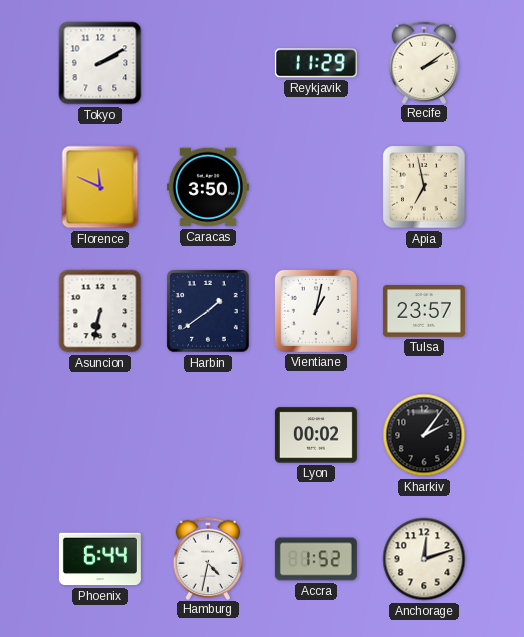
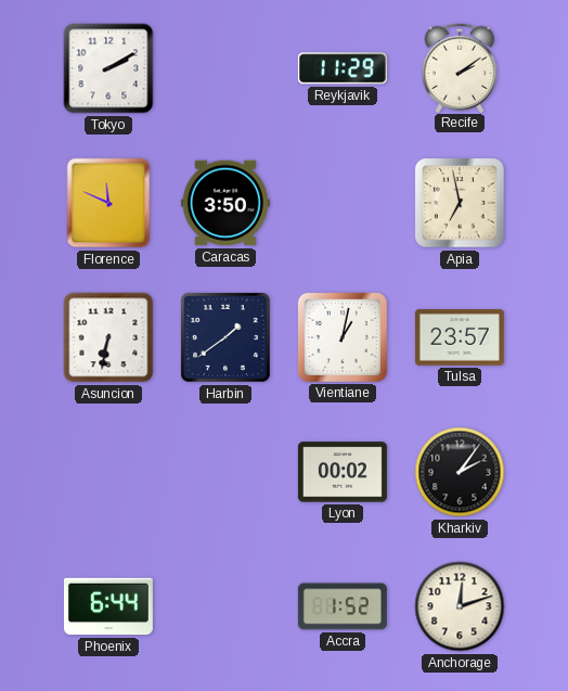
Hamburg: 4:32 -> none (208, 558)
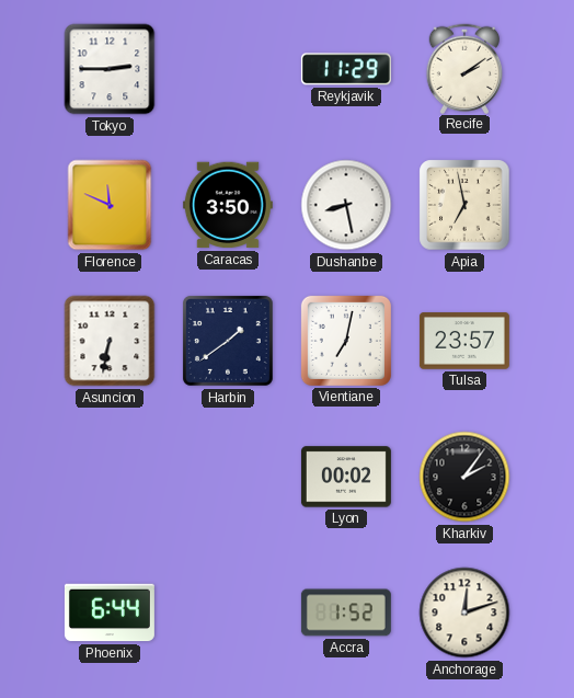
Tokyo: 2:10 -> 2:45 (110, 69)
Dushanbe: none -> 8:28 (346, 205)
Vientiane: 1:02 -> 7:02 (346, 341)
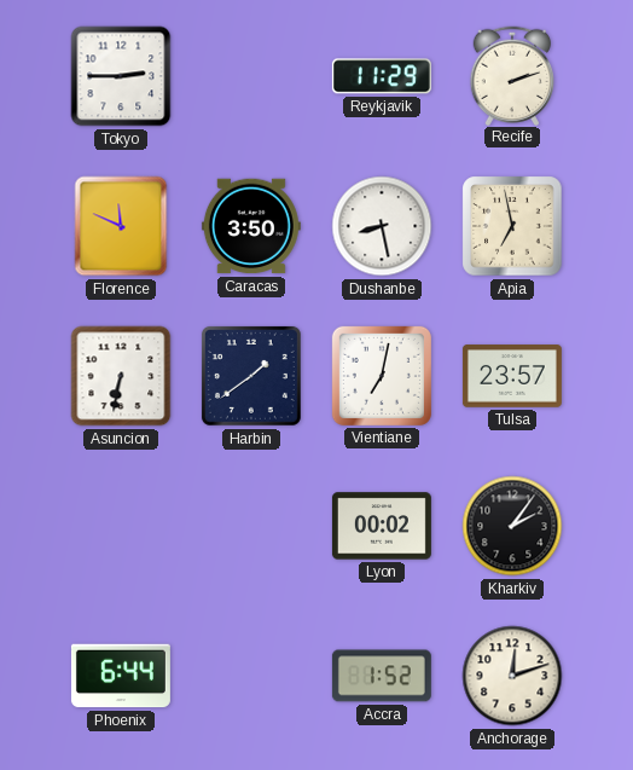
Recife: 2:09 -> 2:12 (512, 75)
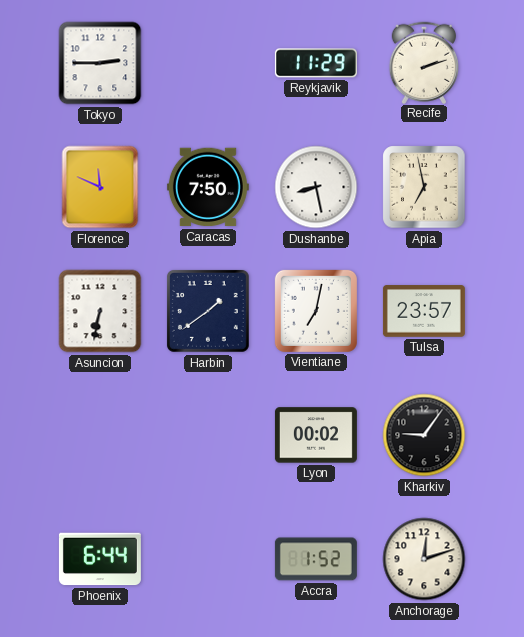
Caracas: 3:50 -> 7:50 (208, 187)
Kharkiv: 2:06 -> 9:06 (424, 435)
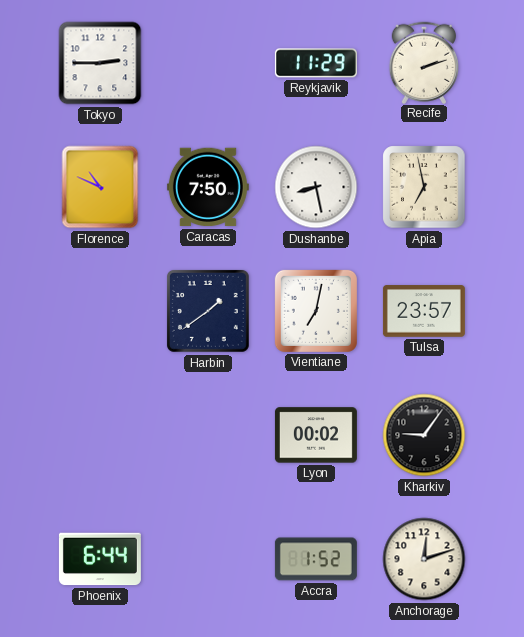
Florence: 11:49 -> 10:49 (100, 187)
Asuncion: 6:32 -> none (100, 311)
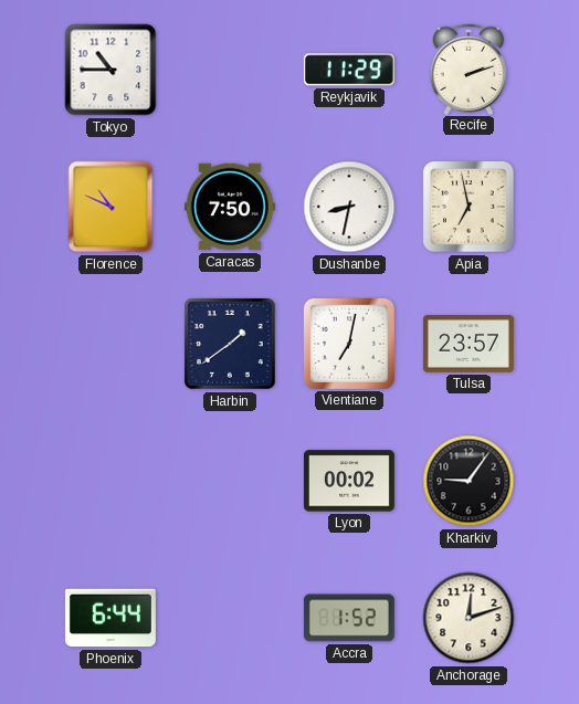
Tokyo: 2:45 -> 10:45 (110, 70)
Dushanbe: 8:28 -> 8:32 (349, 207)
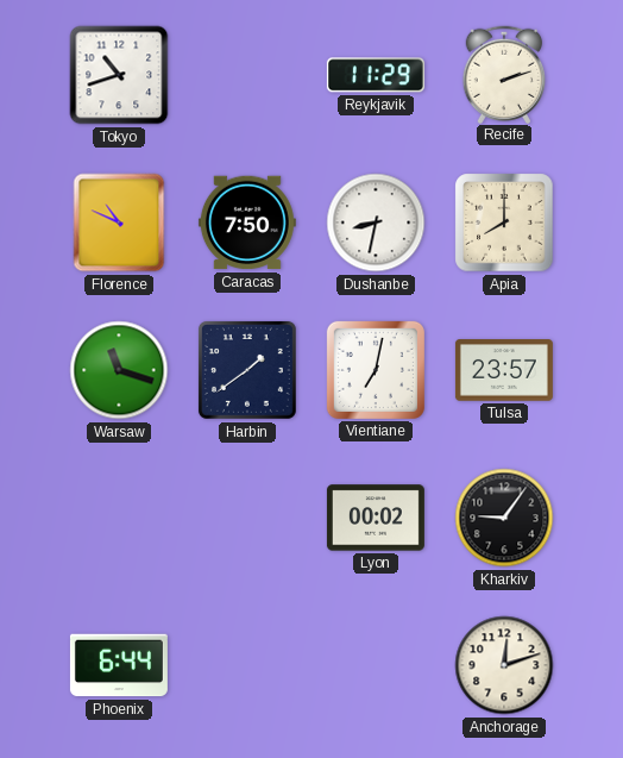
Tokyo: 10:45 -> 10:42 (119, 75)
Apia: 6:58 -> 8:00 (504, 223)
Warsaw: none -> 11:18 (119, 370)
Accra: 1:52 -> none (349, 618)
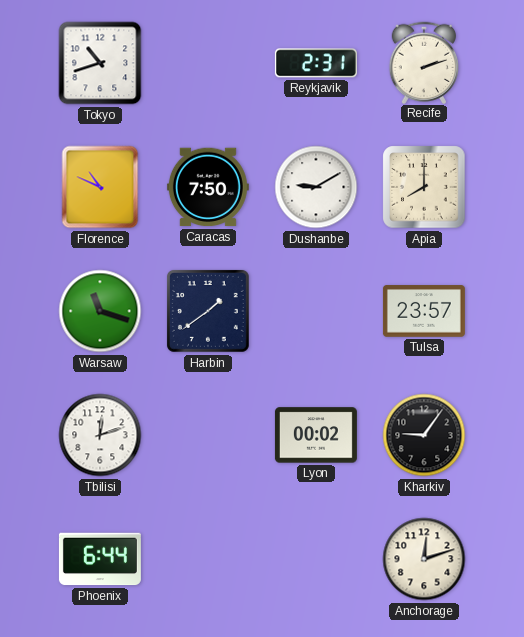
Reykjavik: 11:29 -> 2:31 (316, 63)
Dushanbe: 8:32 -> 9:10 (316, 187)
Vientiane: 7:02 -> none (376, 370)
Tbilisi: none -> 12:12 (100, 435)
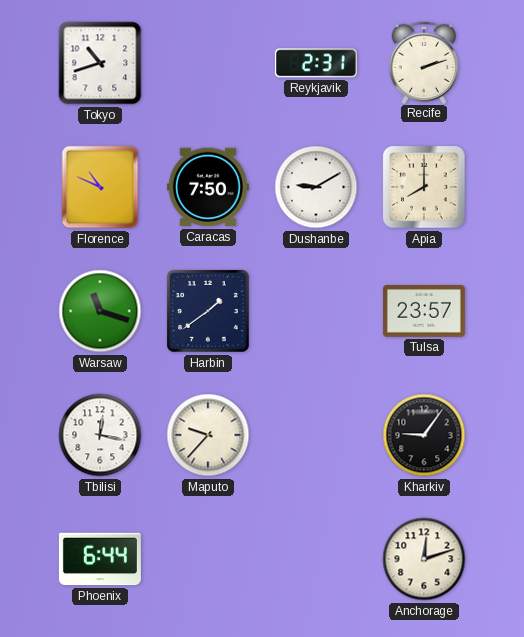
Tbilisi: 12:12 -> 12:17 (100, 435)
Maputo: none -> 9:37 (208, 435)
Lyon: 00:02 -> none (316, 435)
